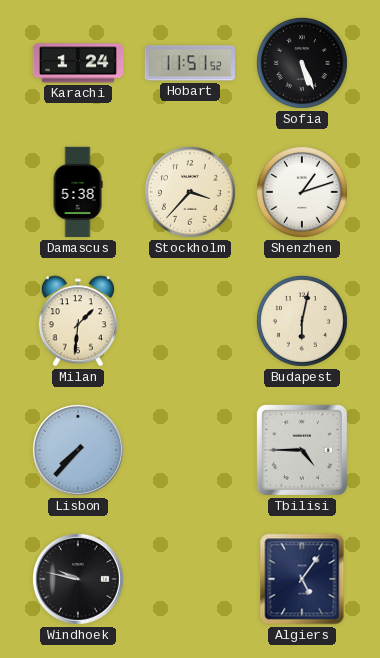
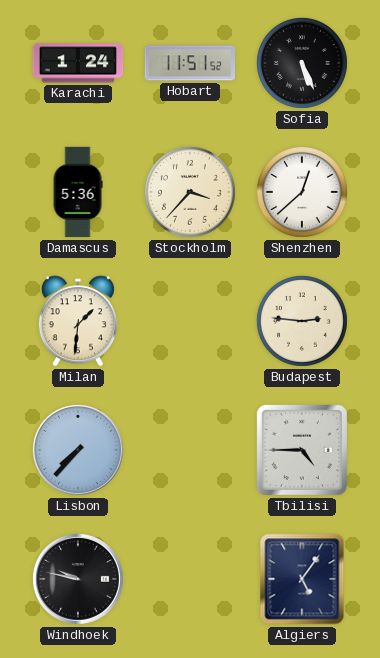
Damascus: 5:38 -> 5:36 (78, 192)
Shenzhen: 1:12 -> 12:38 (302, 192)
Budapest: 6:02 -> 2:46 (302, 321)
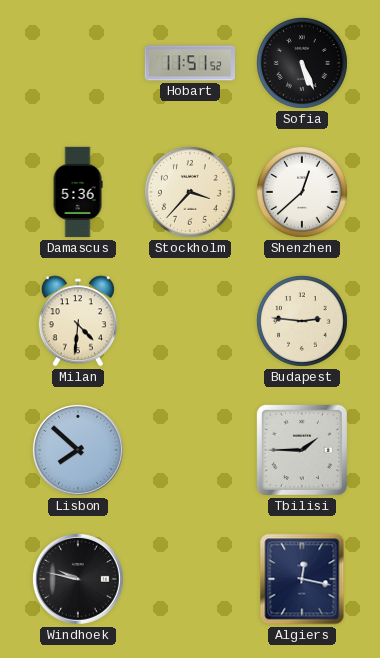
Karachi: 1:24 -> none (78, 63)
Milan: 1:31 -> 4:31 (78, 321)
Lisbon: 7:37 -> 7:52 (78, 450)
Tbilisi: 4:45 -> 1:45 (302, 450)
Algiers: 5:06 -> 12:17 (302, 579)
